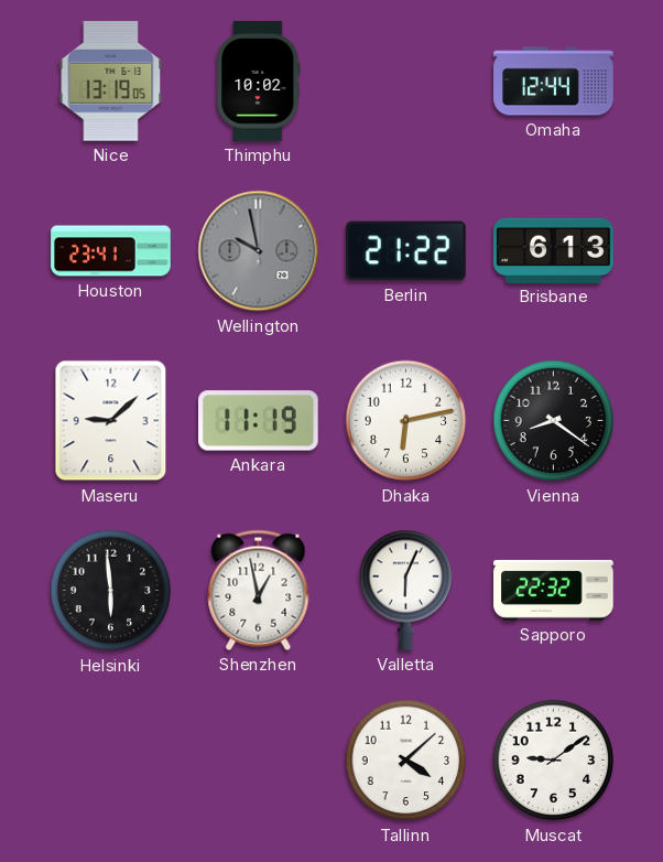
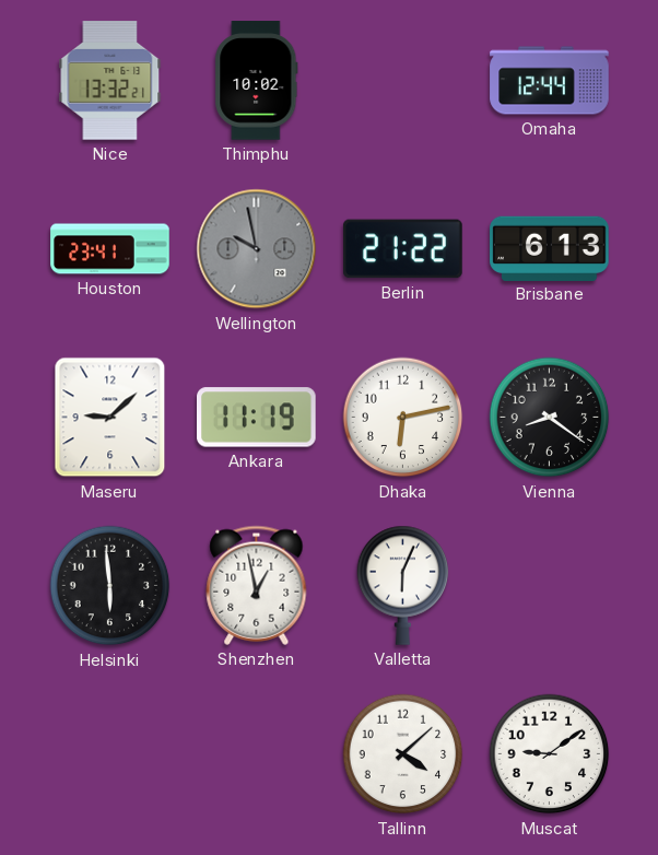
Nice: 13:19 -> 13:32 (110, 81)
Sapporo: 22:32 -> none (554, 590)
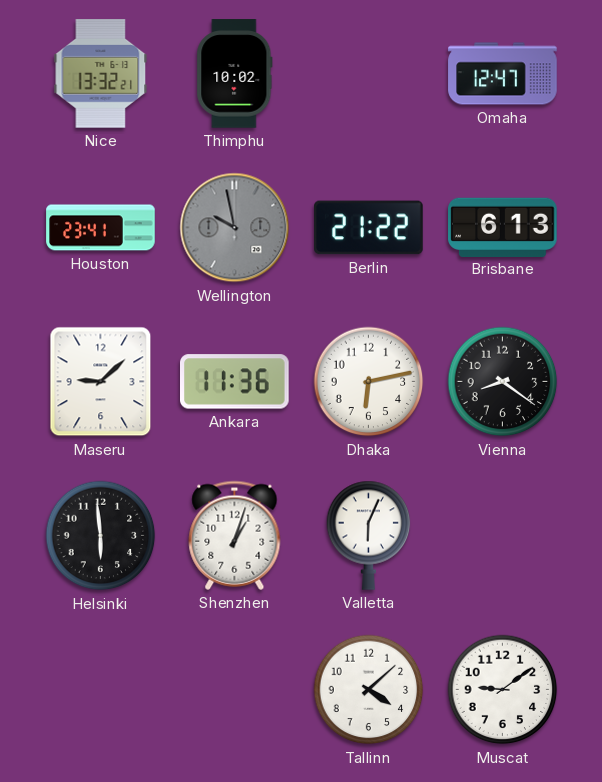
Omaha: 12:44 -> 12:47 (503, 74)
Ankara: 11:19 -> 11:36 (235, 382)
Shenzhen: 12:58 -> 1:03 (235, 535)
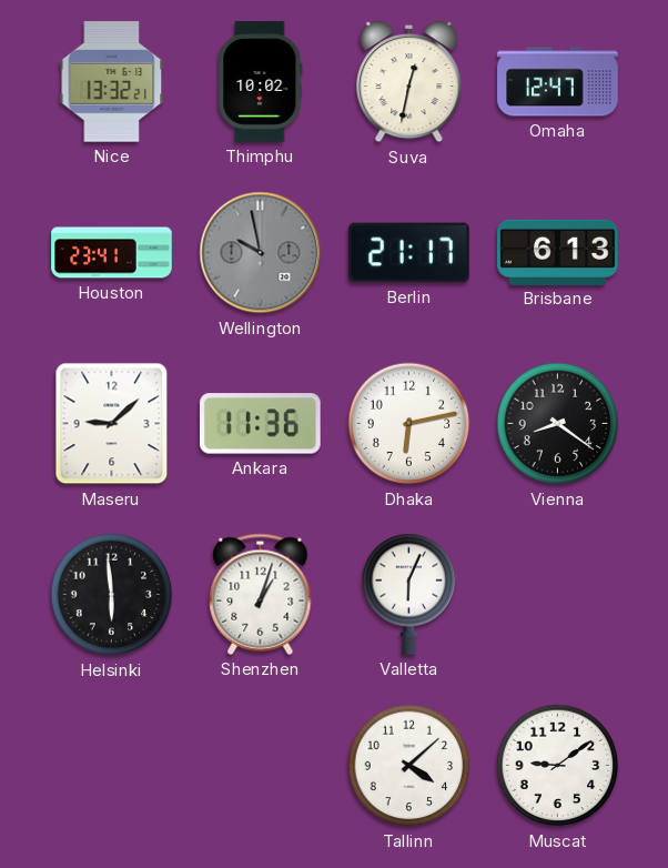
Suva: none -> 12:32 (409, 82)
Berlin: 21:22 -> 21:17 (409, 253)
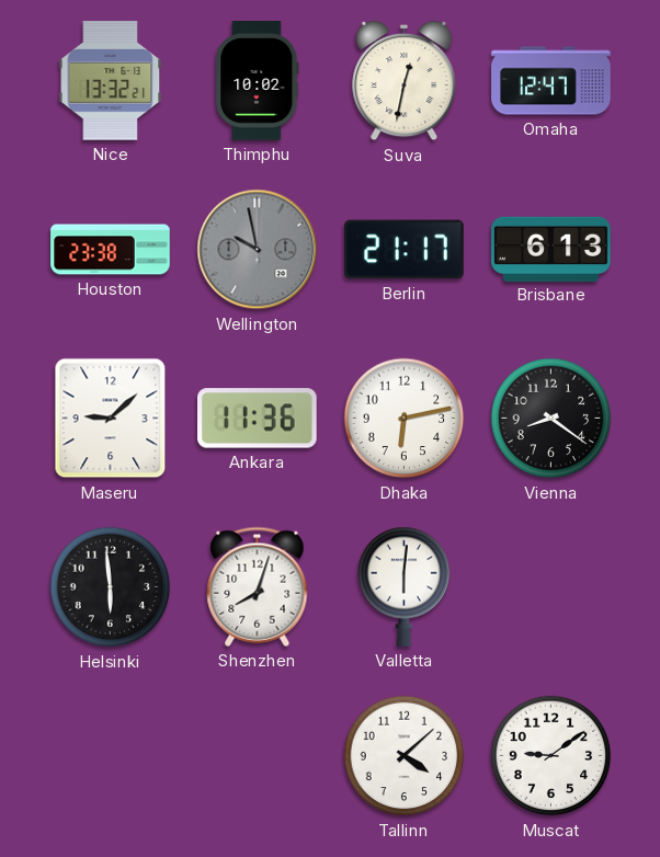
Houston: 23:41 -> 23:38 (111, 250)
Shenzhen: 1:03 -> 8:03 (258, 586)
Valletta: 6:04 -> 6:01 (405, 586)
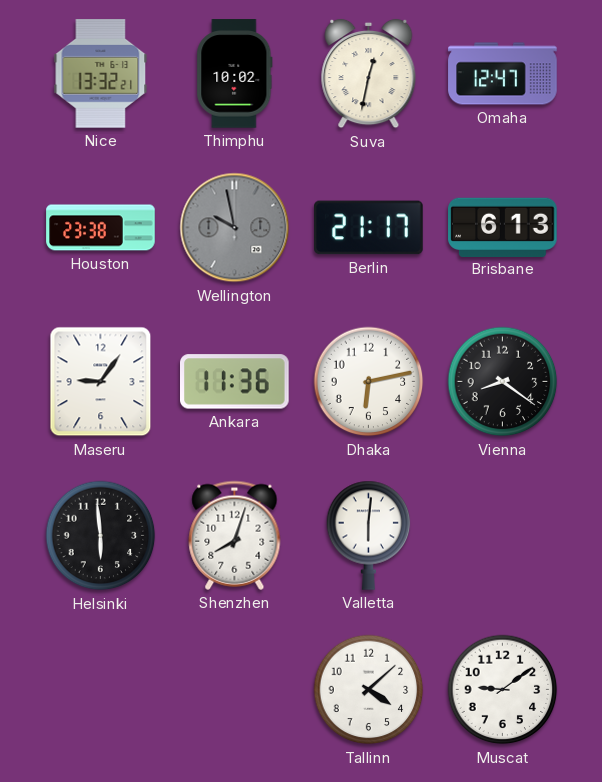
Maseru: 9:08 -> 9:06 (101, 382)
